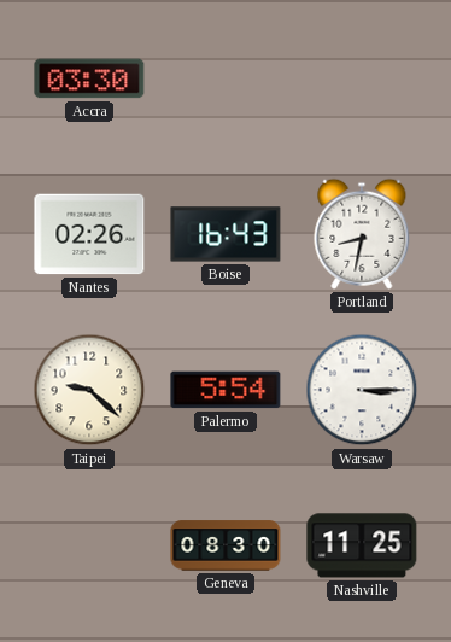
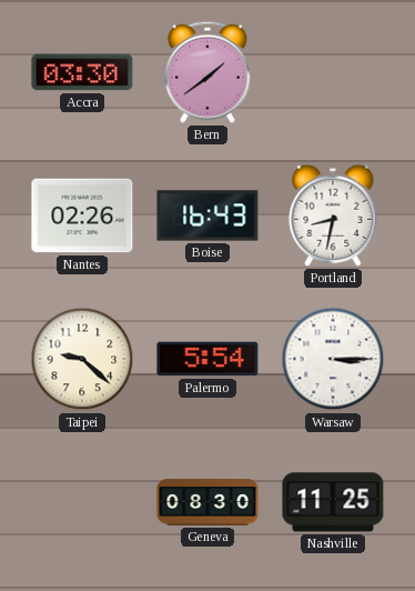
Bern: none -> 1:39 (207, 72)
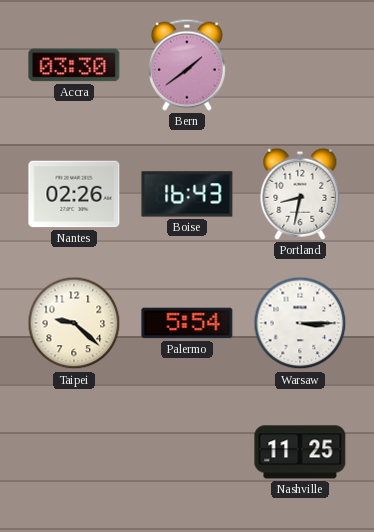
Geneva: 08:30 -> none (207, 502)
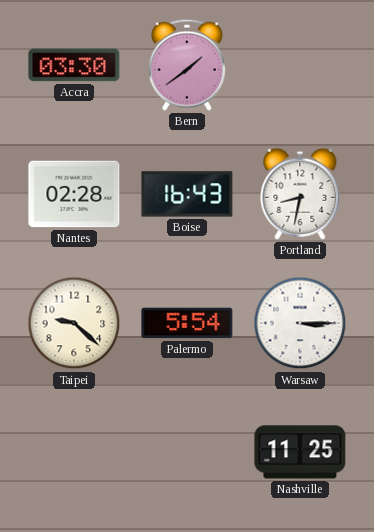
Nantes: 02:26 -> 02:28 (74, 194)
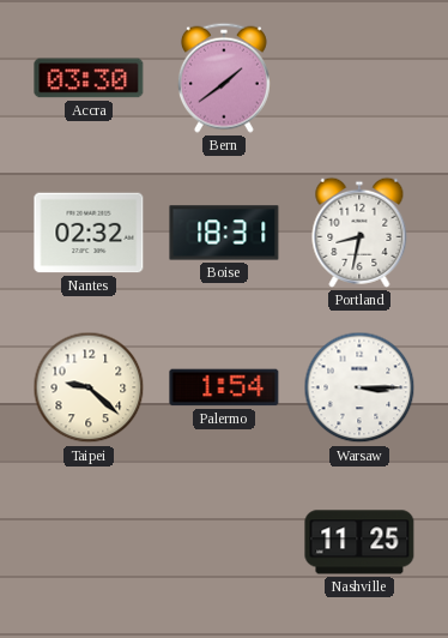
Nantes: 02:28 -> 02:32 (89, 233)
Boise: 16:43 -> 18:31 (224, 233)
Palermo: 5:54 -> 1:54 (224, 387)
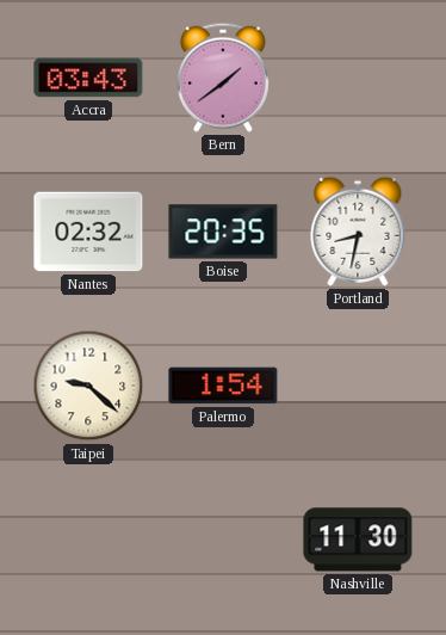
Accra: 03:30 -> 03:43 (88, 78)
Boise: 18:31 -> 20:35 (223, 232)
Warsaw: 3:15 -> none (359, 387)
Nashville: 11:25 -> 11:30 (358, 540)
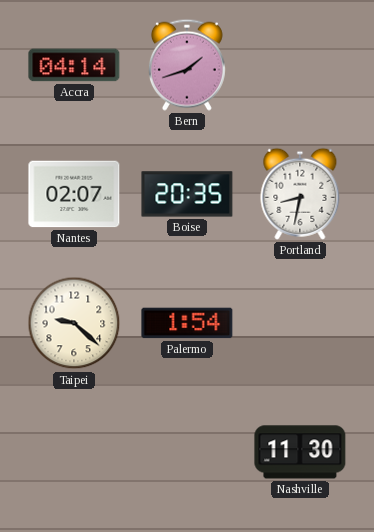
Accra: 03:43 -> 04:14 (74, 65)
Bern: 1:39 -> 1:42 (187, 65)
Nantes: 02:32 -> 02:07 (74, 194)
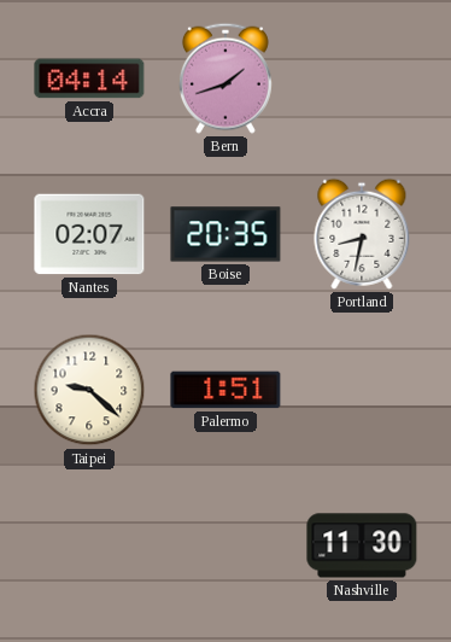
Palermo: 1:54 -> 1:51 (225, 390)
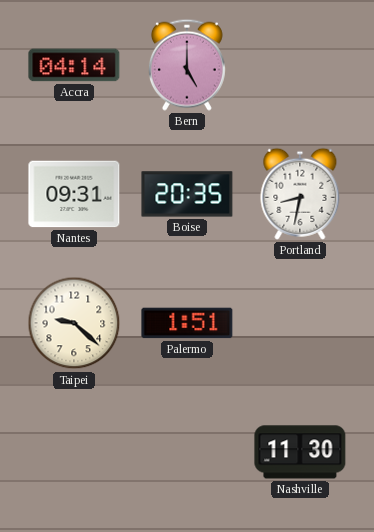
Bern: 1:42 -> 5:00 (187, 65)
Nantes: 02:07 -> 09:31 (74, 194)
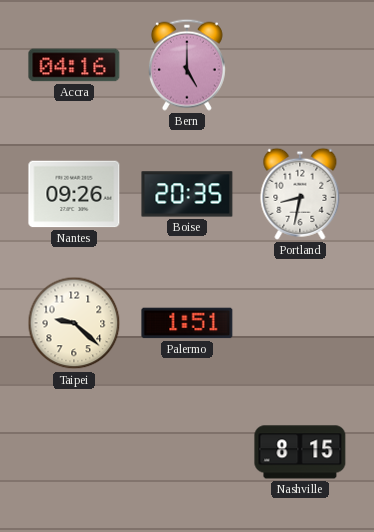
Accra: 04:14 -> 04:16 (74, 65)
Nantes: 09:31 -> 09:26 (74, 194)
Nashville: 11:30 -> 8:15 (300, 452)
